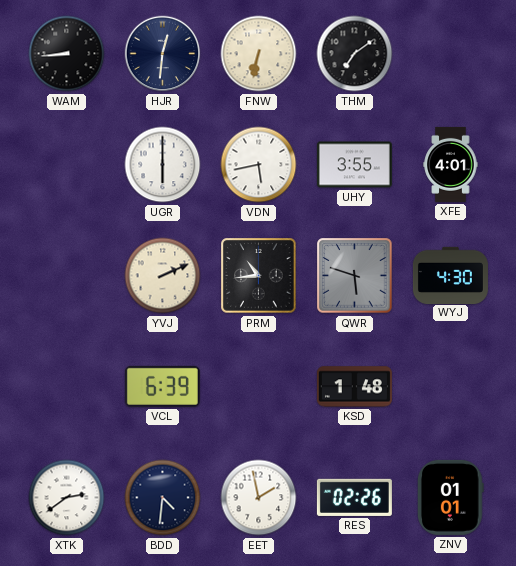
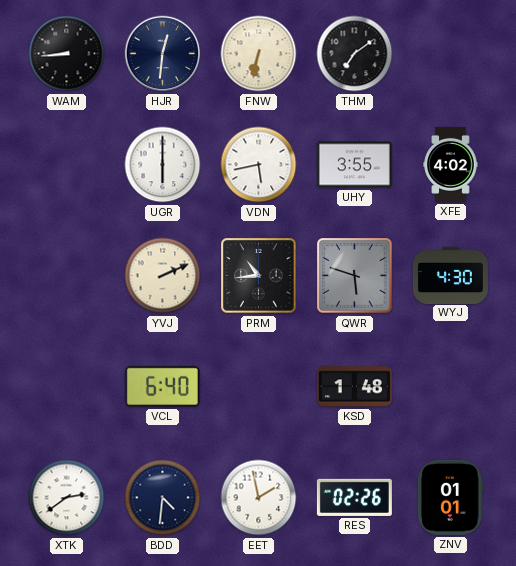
XFE: 4:01 -> 4:02 (451, 164)
VCL: 6:39 -> 6:40 (162, 386)
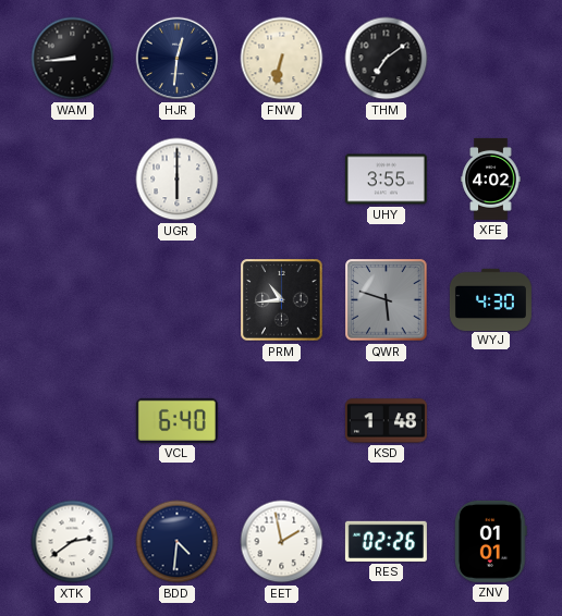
VDN: 5:43 -> none (259, 165)
YVJ: 2:11 -> none (163, 276)
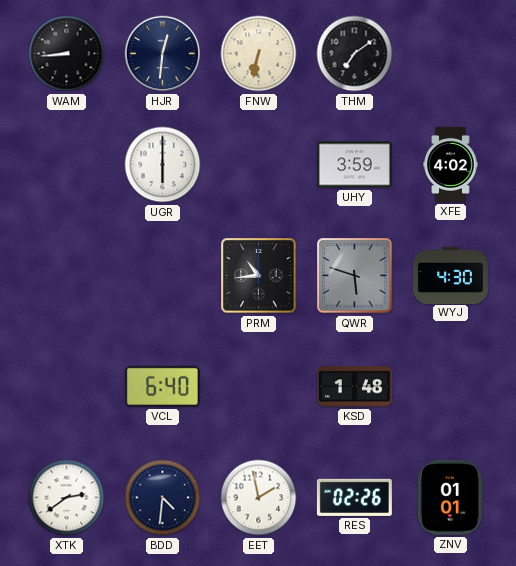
UHY: 3:55 -> 3:59 (354, 165)
